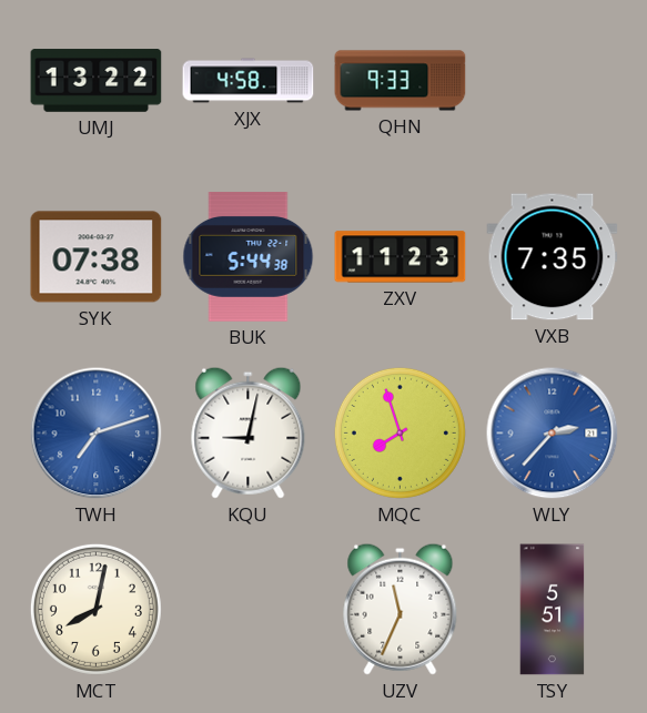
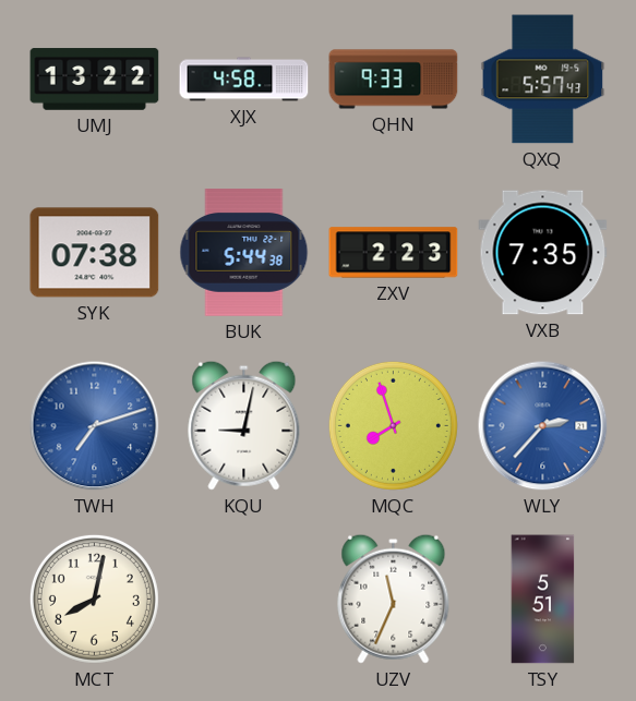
QXQ: none -> 5:57 (543, 80)
ZXV: 11:23 -> 2:23 (394, 253)
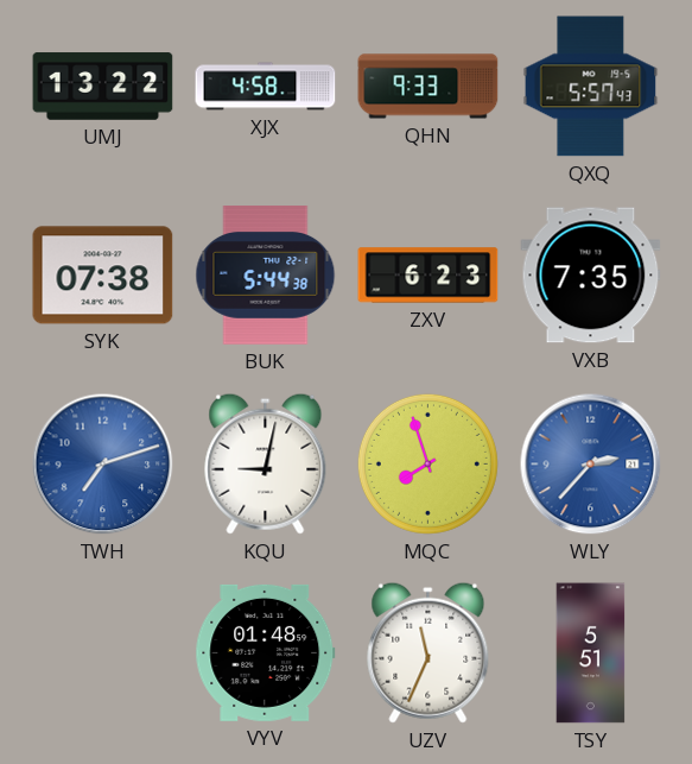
ZXV: 2:23 -> 6:23 (428, 276)
MCT: 8:02 -> none (94, 599)
VYV: none -> 01:48 (266, 652)
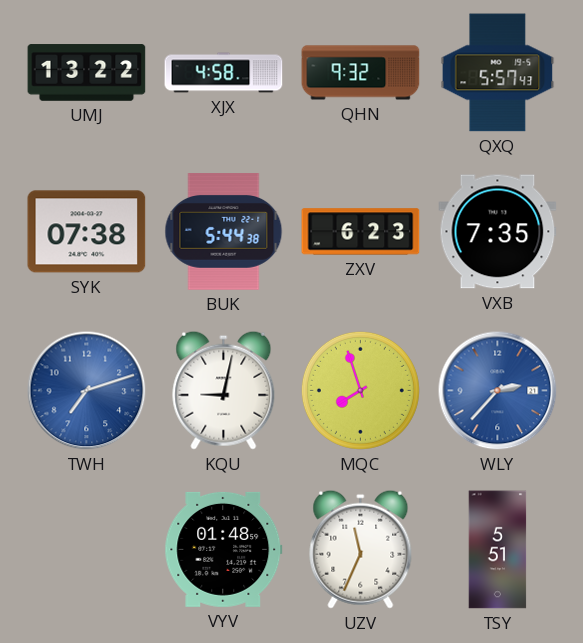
QHN: 9:33 -> 9:32 (361, 73)
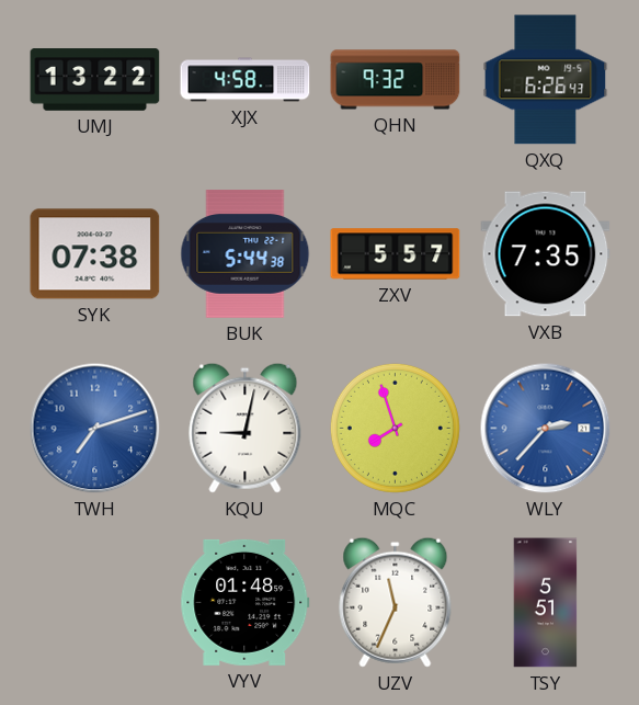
QXQ: 5:57 -> 6:26 (546, 80)
ZXV: 6:23 -> 5:57 (396, 254)
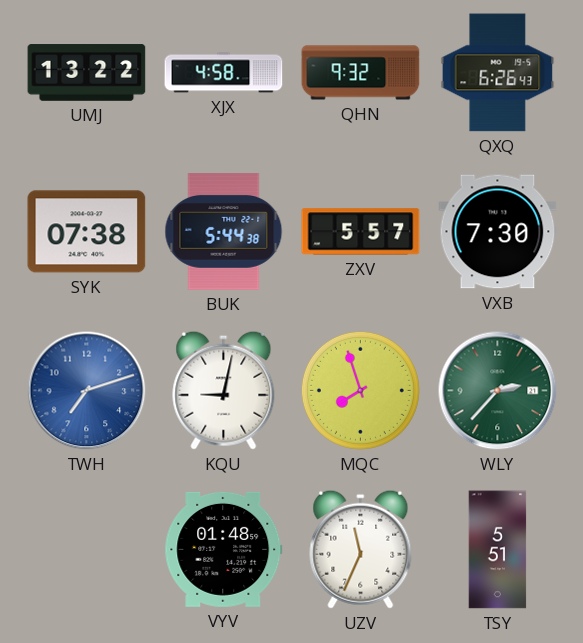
VXB: 7:35 -> 7:30 (498, 232)
WLY dial: blue -> green (498, 391)
